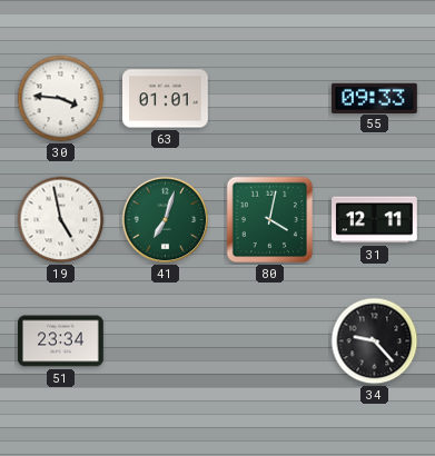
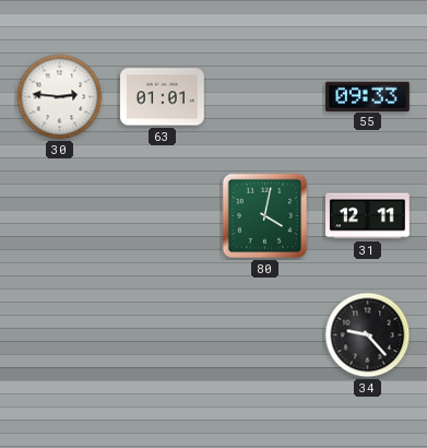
30: 3:46 -> 2:46 (60, 97)
19: 4:58 -> none (61, 220)
41: 7:03 -> none (166, 220)
51: 23:34 -> none (61, 341)
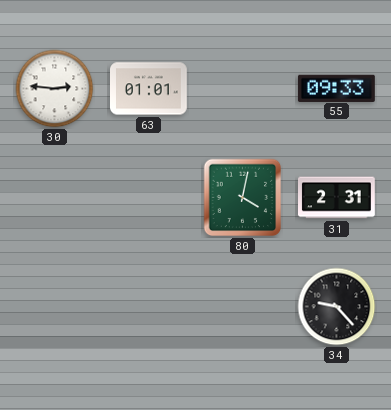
31: 12:11 -> 2:31 (337, 198)
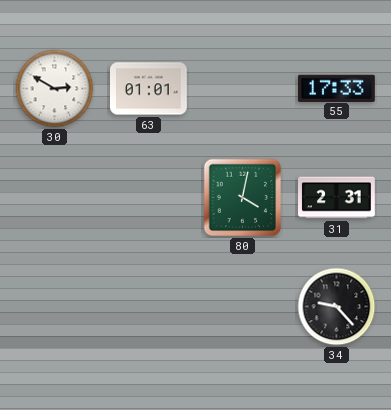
30: 2:46 -> 2:50 (55, 89)
55: 09:33 -> 17:33 (336, 88)
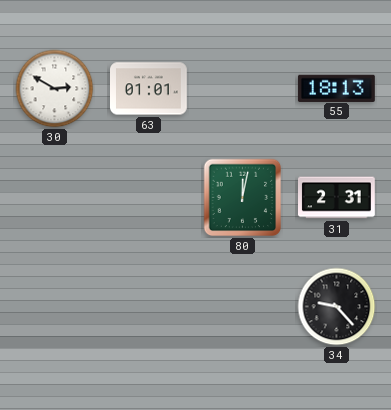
55: 17:33 -> 18:13 (336, 88)
80: 4:02 -> 12:02 (243, 198)
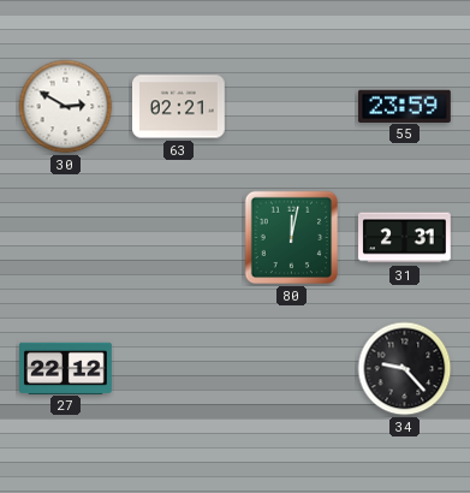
63: 01:01 -> 02:21 (179, 107)
55: 18:13 -> 23:59 (404, 106)
27: none -> 22:12 (66, 368)
